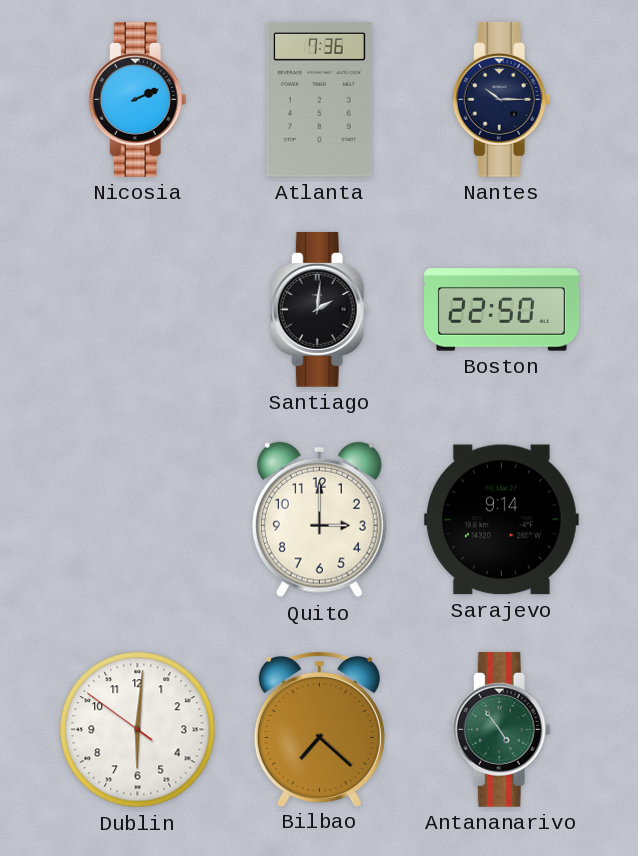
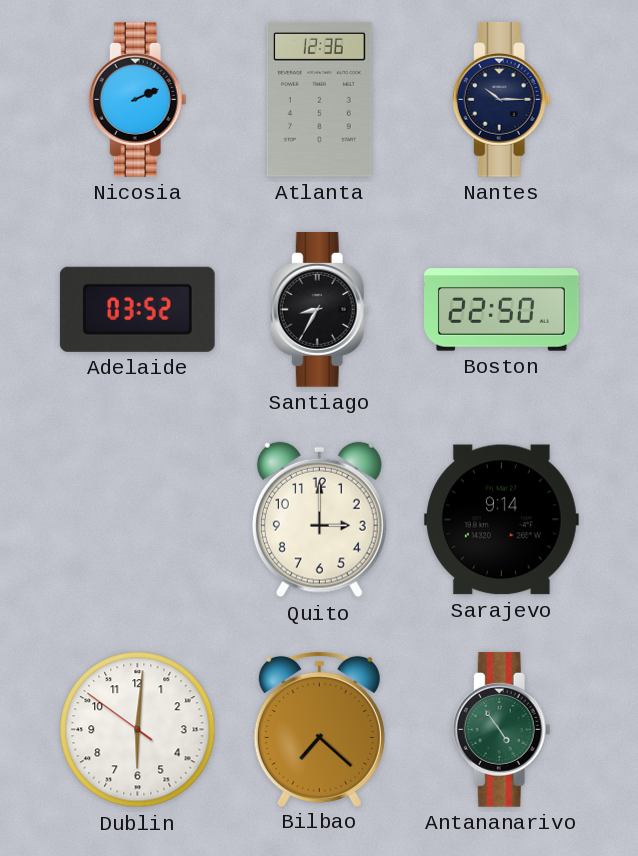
Atlanta: 7:36 -> 12:36 (319, 99)
Adelaide: none -> 03:52 (137, 309)
Santiago: 2:01 -> 8:35 (319, 309)
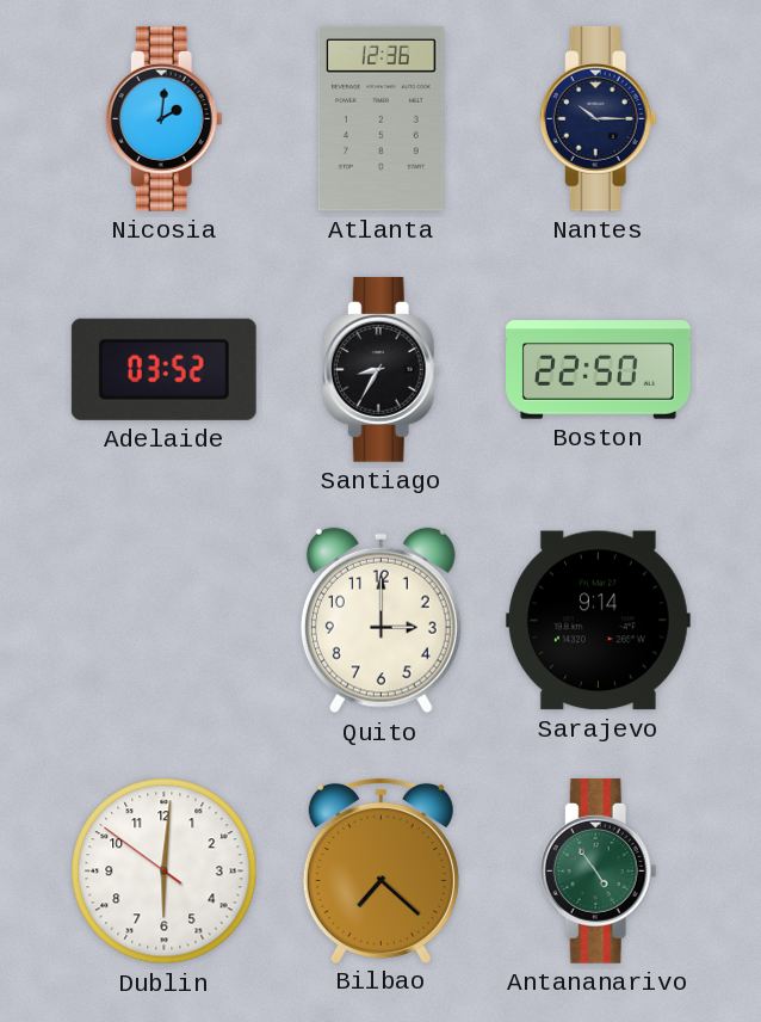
Nicosia: 2:11 -> 2:01 (163, 118)
